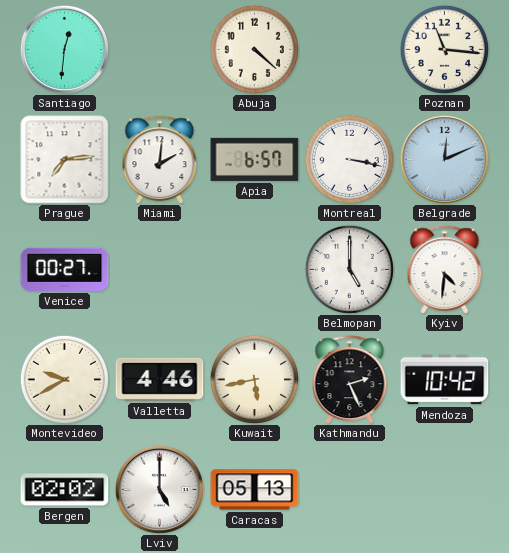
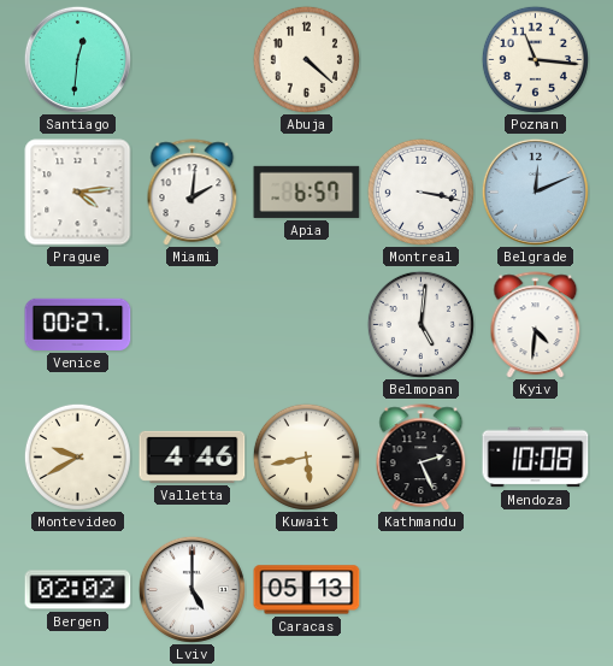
Prague: 7:14 -> 4:14 (78, 193)
Belmopan: 5:00 -> 5:01 (420, 324)
Mendoza: 10:42 -> 10:08 (536, 458)
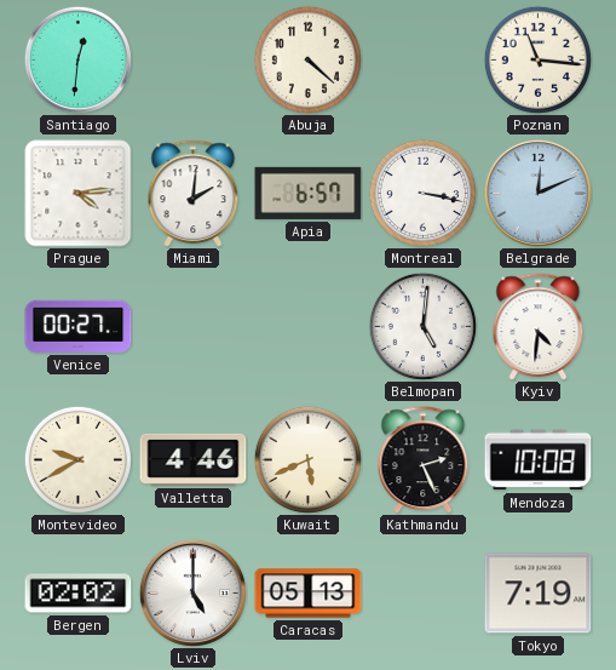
Kuwait: 5:43 -> 5:41 (307, 459)
Tokyo: none -> 7:19 (539, 594)
